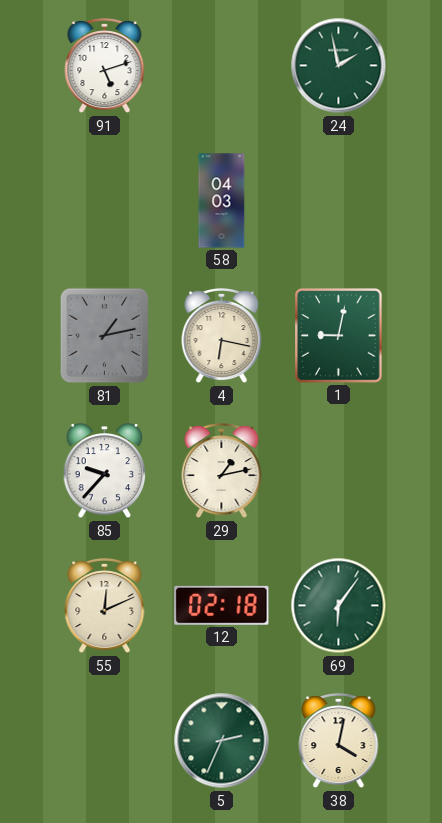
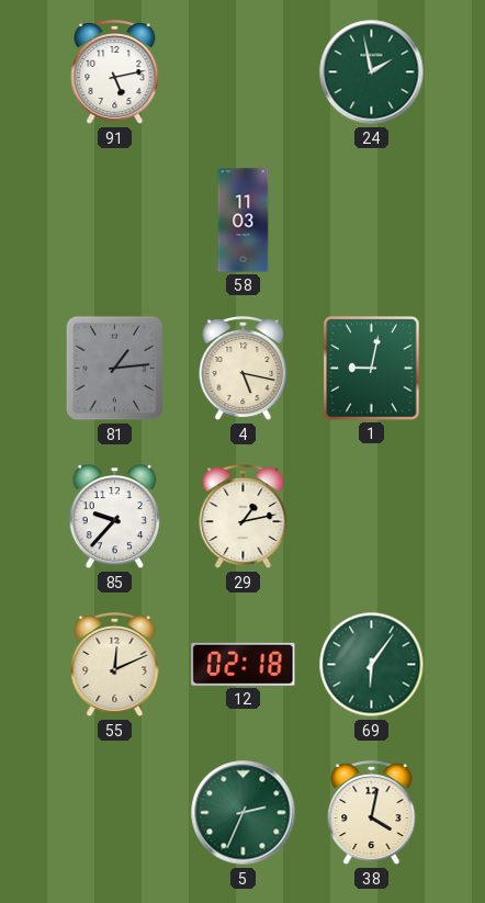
91: 5:12 -> 5:13 (115, 74)
58: 04:03 -> 11:03 (244, 221)
81: 1:13 -> 1:14 (115, 369)
4: 6:17 -> 5:17 (244, 370)
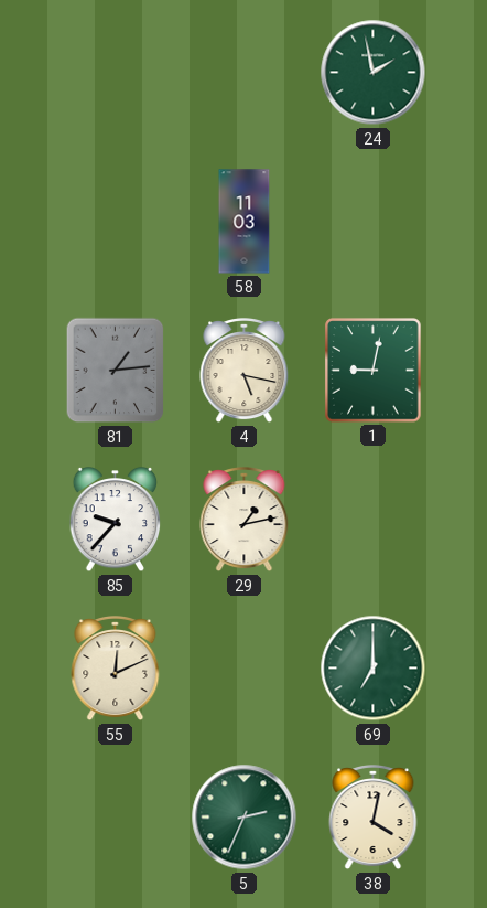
91: 5:13 -> none (115, 74)
12: 02:18 -> none (244, 664)
69: 6:06 -> 7:00 (374, 669)
